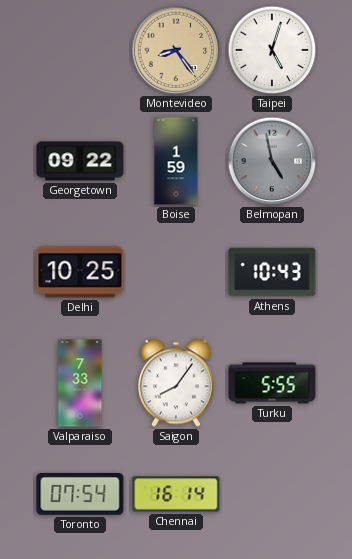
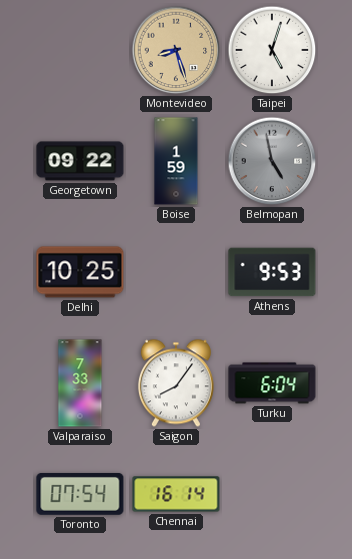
Montevideo: 8:24 -> 8:27 (176, 50)
Athens: 10:43 -> 9:53 (272, 272)
Turku: 5:55 -> 6:04 (272, 383)
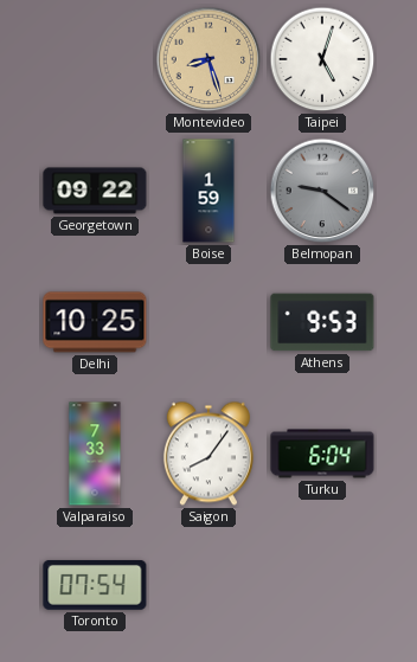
Belmopan: 4:58 -> 9:21 (322, 191)
Chennai: 16:14 -> none (176, 494)
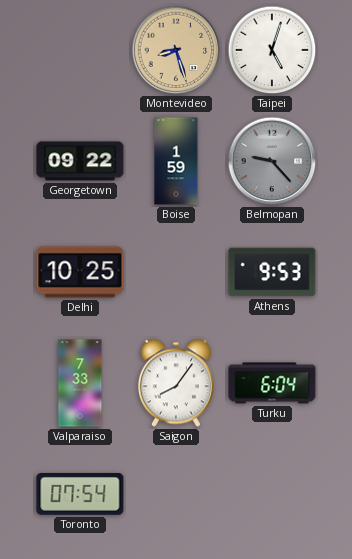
Belmopan: 9:21 -> 9:23 (272, 161)
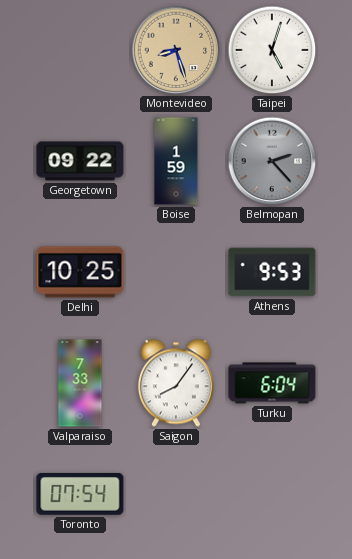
Belmopan: 9:23 -> 2:23 (272, 161)
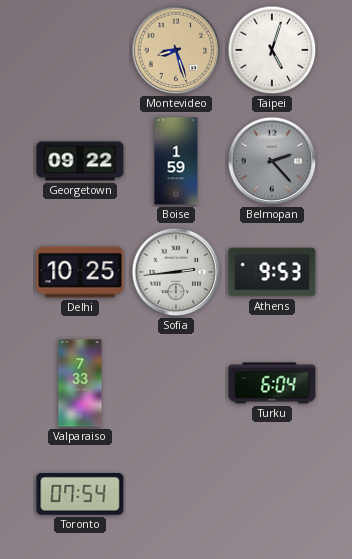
Sofia: none -> 2:44 (176, 272)
Saigon: 8:06 -> none (176, 383)
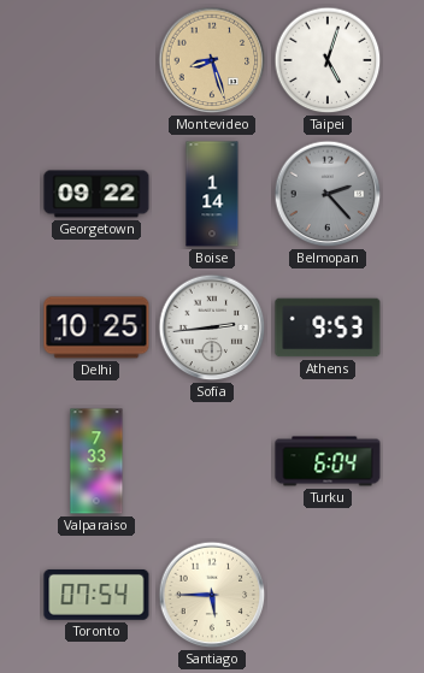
Boise: 1:59 -> 1:14 (212, 194)
Santiago: none -> 5:45 (212, 595)
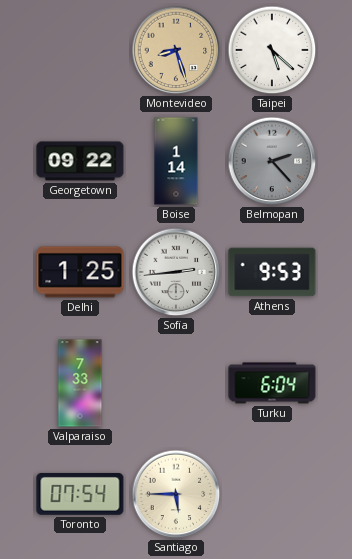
Taipei: 5:03 -> 5:22 (272, 50)
Delhi: 10:25 -> 1:25 (80, 272)
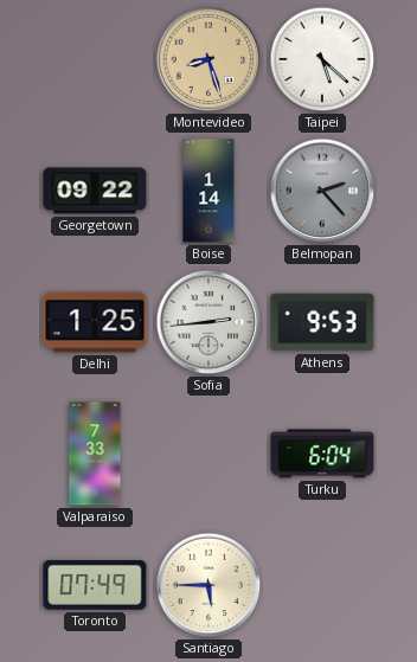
Toronto: 07:54 -> 07:49 (95, 585)
